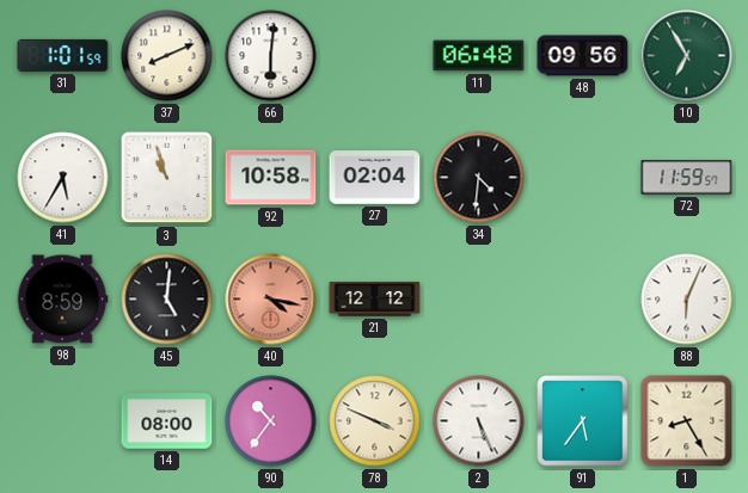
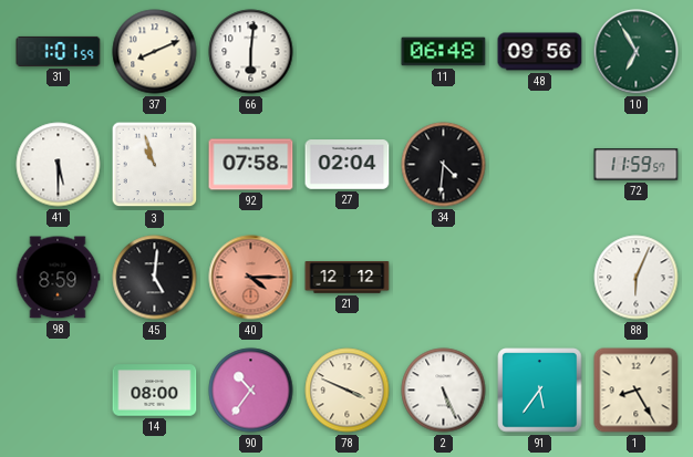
41: 5:35 -> 5:30 (59, 165)
92: 10:58 -> 07:58 (251, 165)
40: 4:17 -> 4:15 (251, 278)
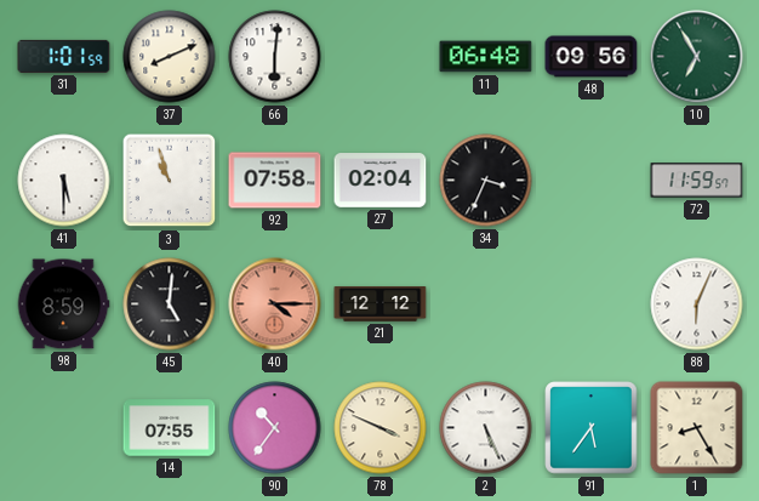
34: 4:31 -> 3:34 (486, 181)
14: 08:00 -> 07:55 (170, 428)
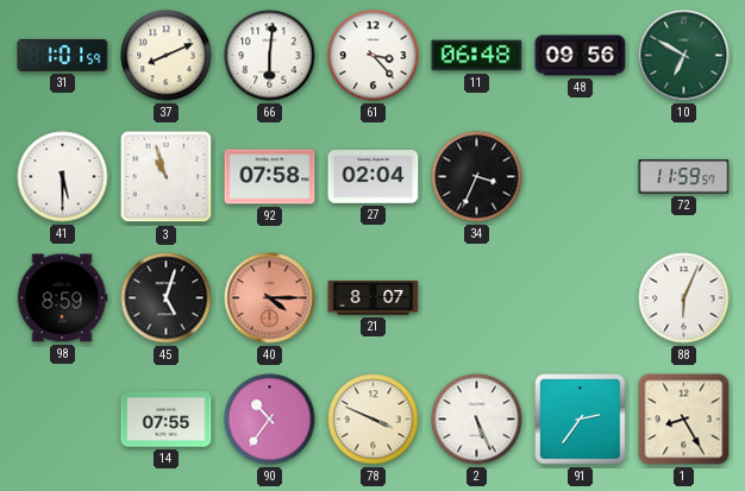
61: none -> 3:23 (374, 56)
10: 6:55 -> 6:50 (684, 56)
45: 5:01 -> 5:03 (167, 298)
21: 12:12 -> 8:07 (374, 298)
91: 5:36 -> 2:36 (581, 420)
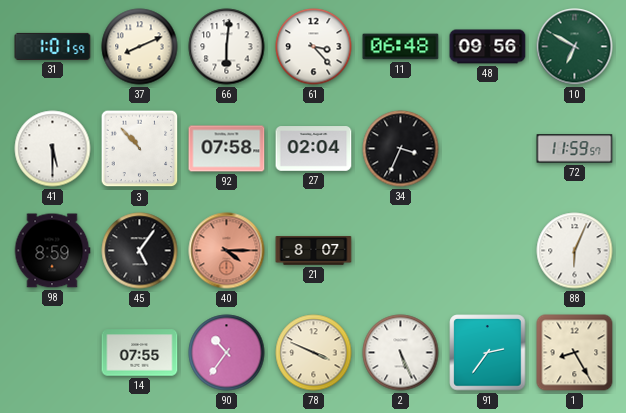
3: 10:57 -> 10:53 (140, 149)
45: 5:03 -> 5:06 (140, 251)
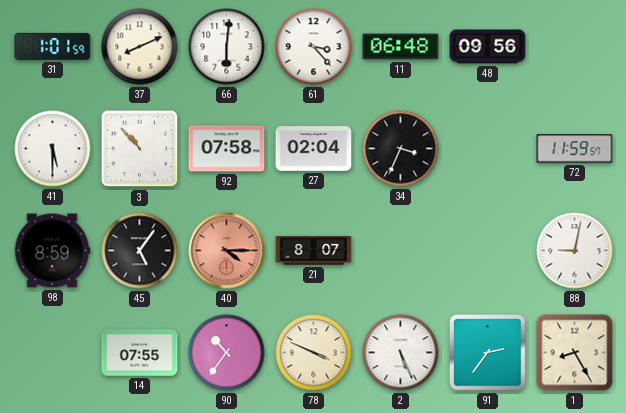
10: 6:50 -> none (575, 47)
88: 6:04 -> 9:02 (575, 251)
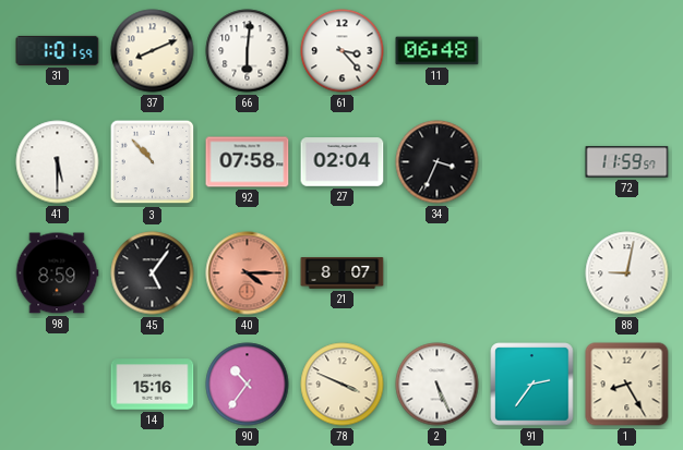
48: 09:56 -> none (488, 47)
14: 07:55 -> 15:16 (153, 385)
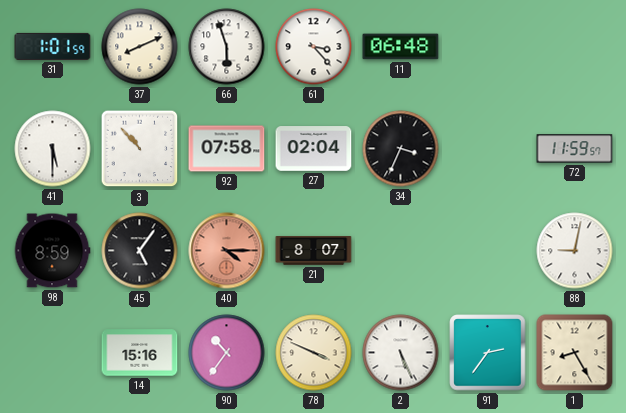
66: 6:01 -> 5:57 (227, 47)
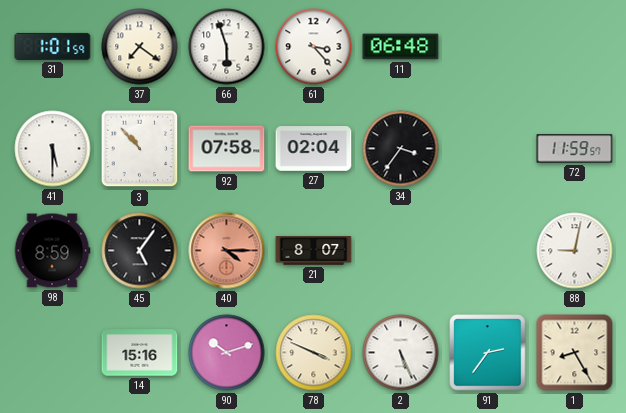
37: 8:11 -> 7:21 (140, 47)
34: 3:34 -> 3:36 (401, 149)
90: 10:36 -> 10:12 (227, 353)
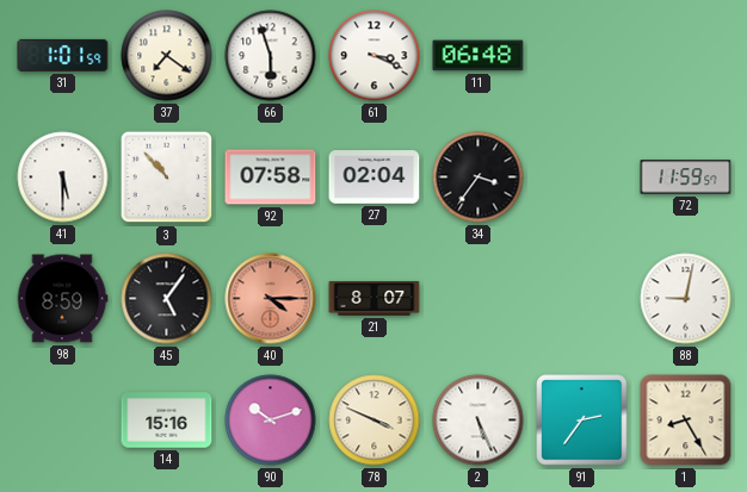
61: 3:23 -> 3:19 (375, 56)
